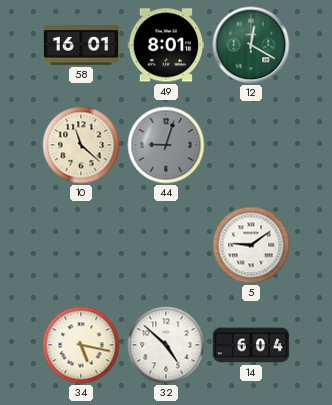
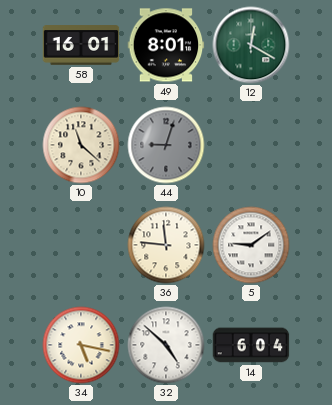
36: none -> 11:46 (166, 245)
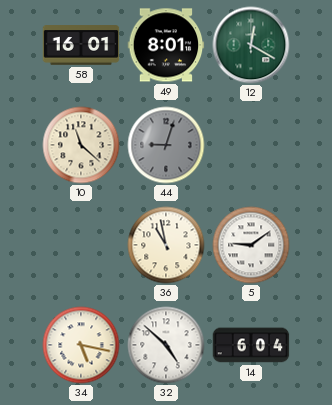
36: 11:46 -> 10:58 (166, 245)
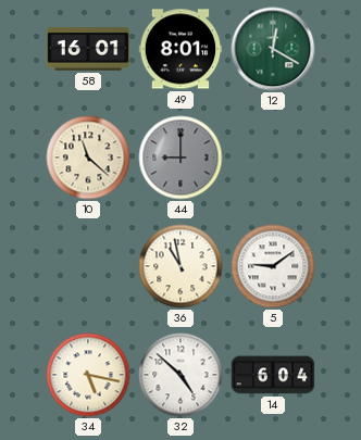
44: 9:03 -> 9:00 (180, 158)
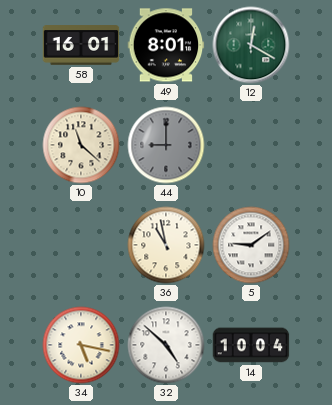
14: 6:04 -> 10:04 (251, 345)
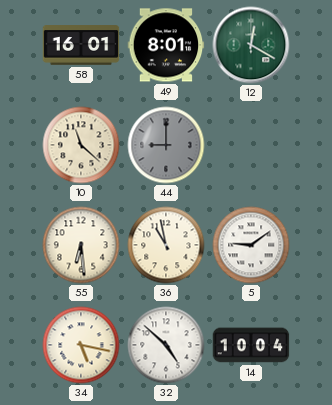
55: none -> 6:29 (81, 245)
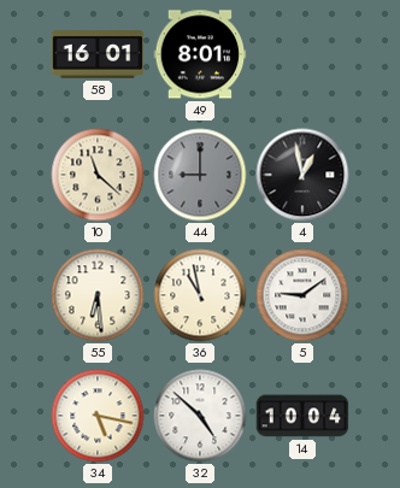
12: 12:20 -> none (251, 45)
4: none -> 12:58 (302, 175)
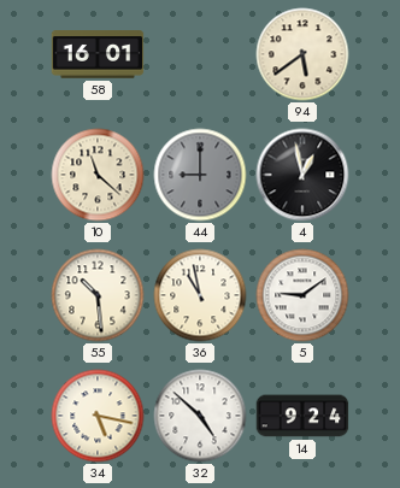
49: 8:01 -> none (200, 54)
94: none -> 5:39 (302, 54)
55: 6:29 -> 10:29 (98, 295)
14: 10:04 -> 9:24 (302, 416)
